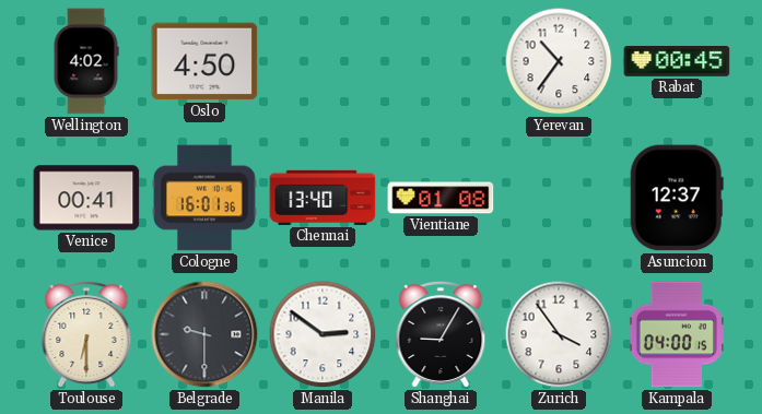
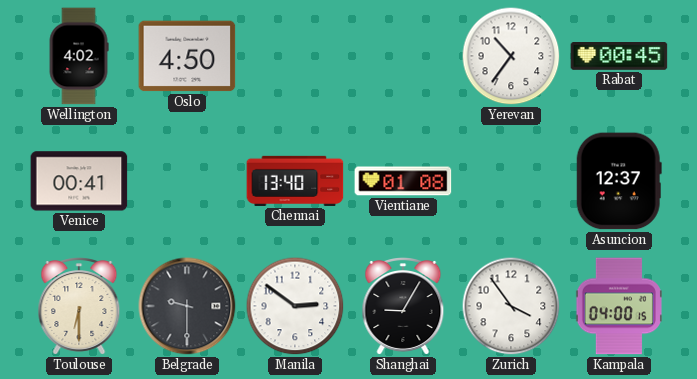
Cologne: 16:01 -> none (204, 198)
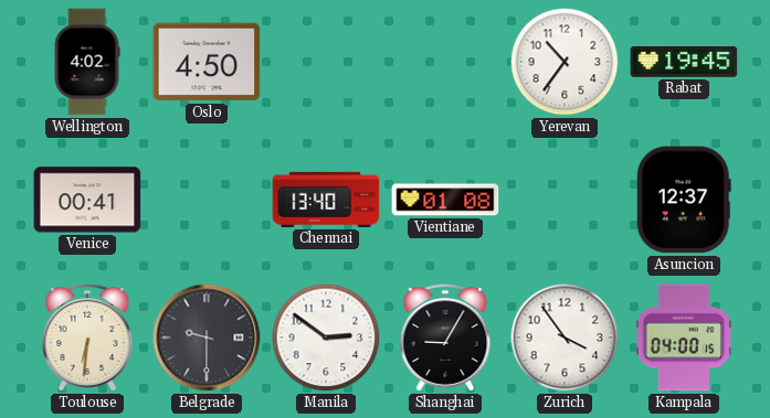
Rabat: 00:45 -> 19:45 (684, 63)
Toulouse: 6:30 -> 6:31 (87, 339)
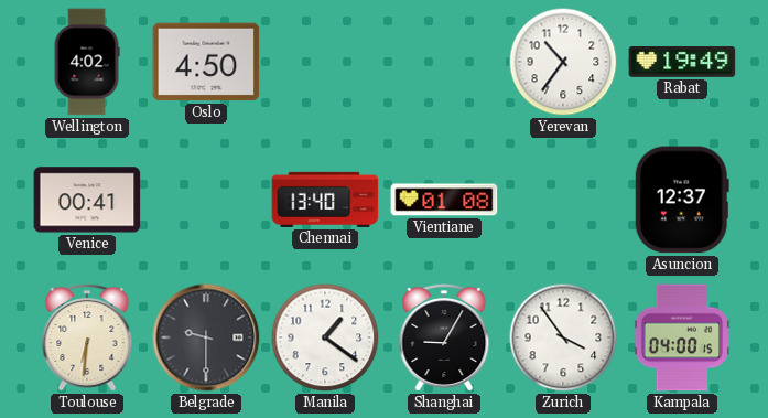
Rabat: 19:45 -> 19:49 (682, 63)
Manila: 2:51 -> 1:21 (325, 337)
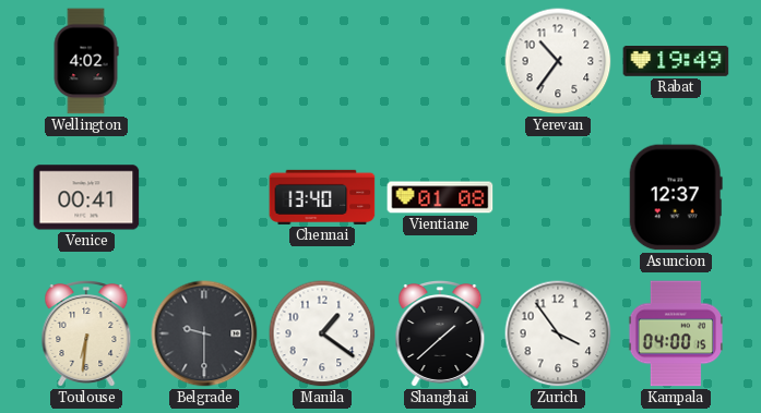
Oslo: 4:50 -> none (206, 62)
Shanghai: 9:05 -> 1:38 (440, 335)
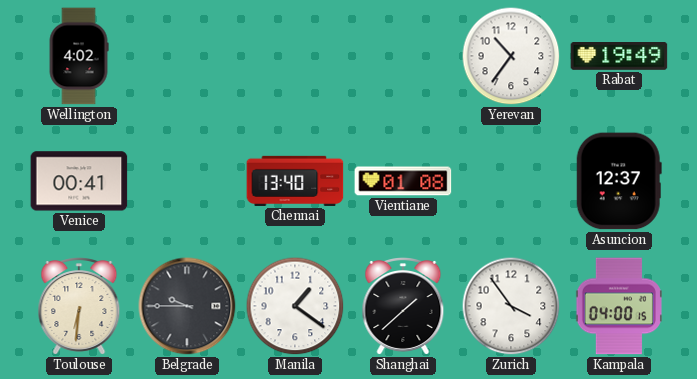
Belgrade: 9:30 -> 9:45 (187, 306)
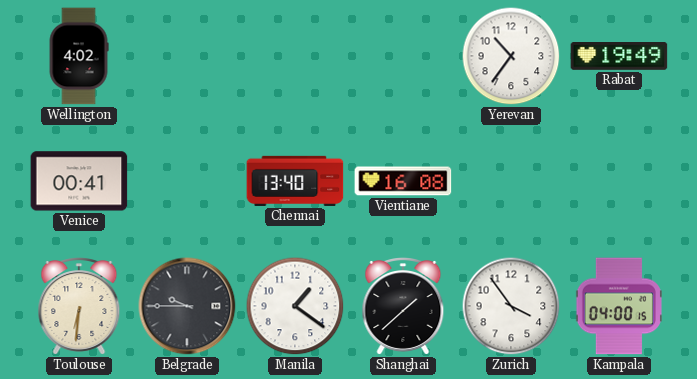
Vientiane: 01:08 -> 16:08 (403, 181)
Asuncion: 12:37 -> none (619, 181)
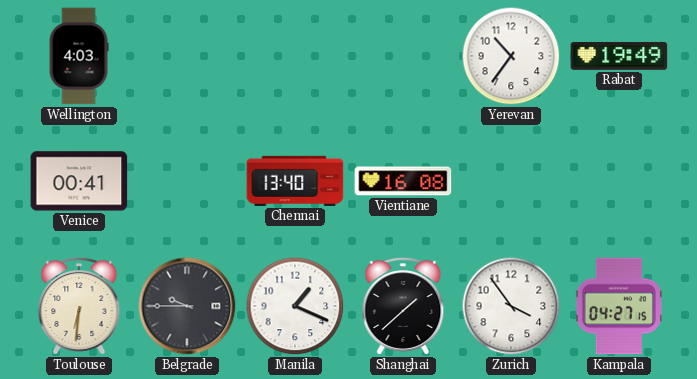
Wellington: 4:02 -> 4:03 (79, 56)
Manila: 1:21 -> 1:19 (295, 306)
Kampala: 04:00 -> 04:27 (619, 306)
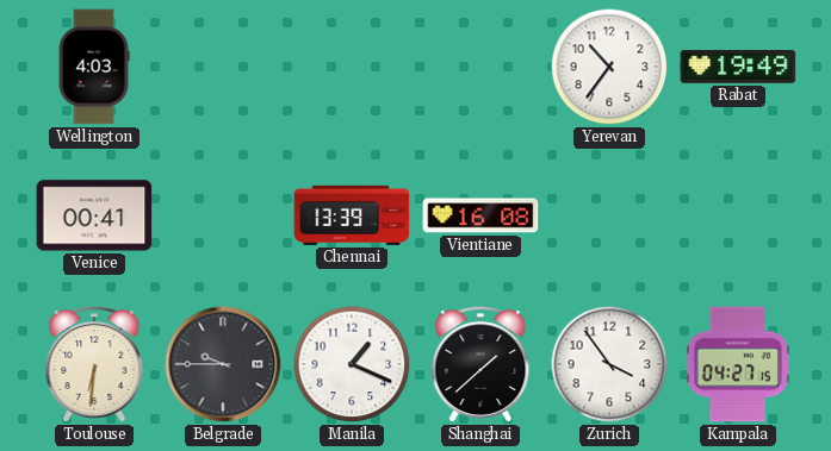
Chennai: 13:40 -> 13:39 (352, 215)
